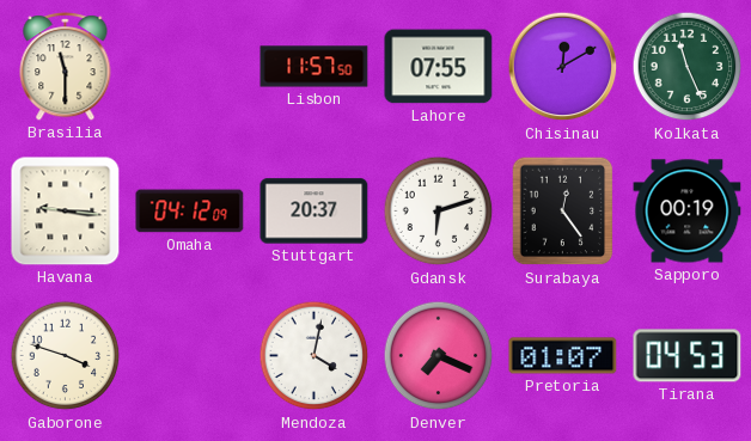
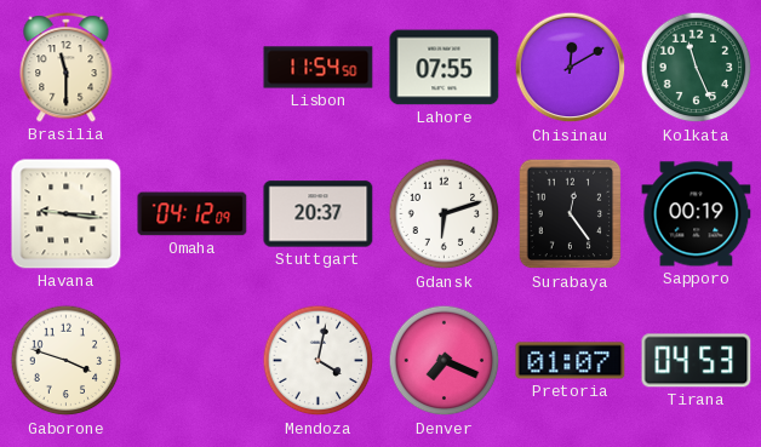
Lisbon: 11:57 -> 11:54 (319, 68)
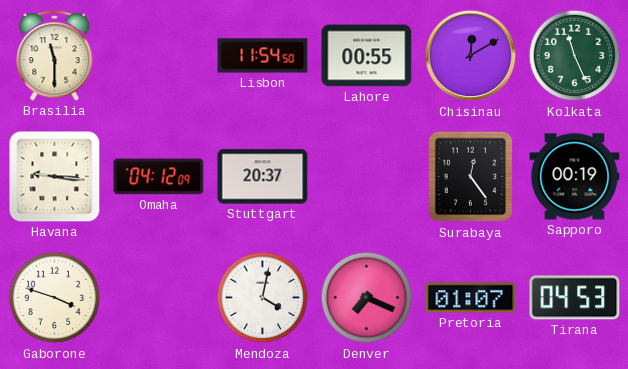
Lahore: 07:55 -> 00:55 (367, 56)
Gdansk: 6:12 -> none (445, 214)
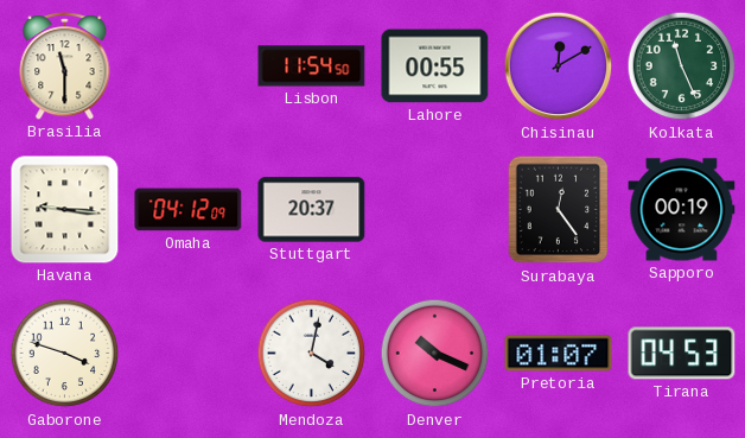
Denver: 7:19 -> 10:19 (435, 354)
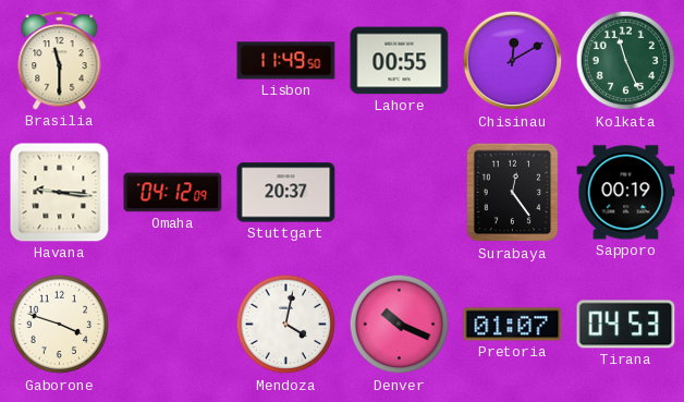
Lisbon: 11:54 -> 11:49 (286, 61)
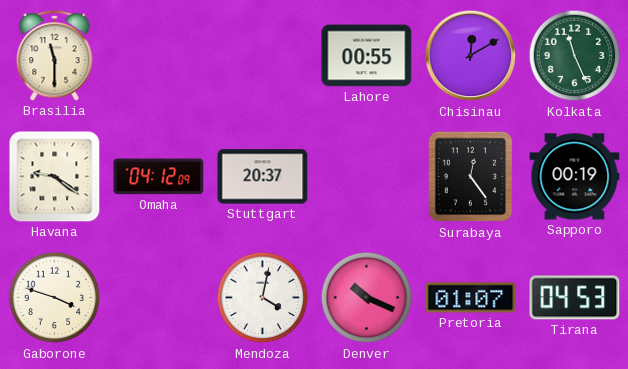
Lisbon: 11:49 -> none (286, 61)
Havana: 9:16 -> 9:21 (55, 177)
